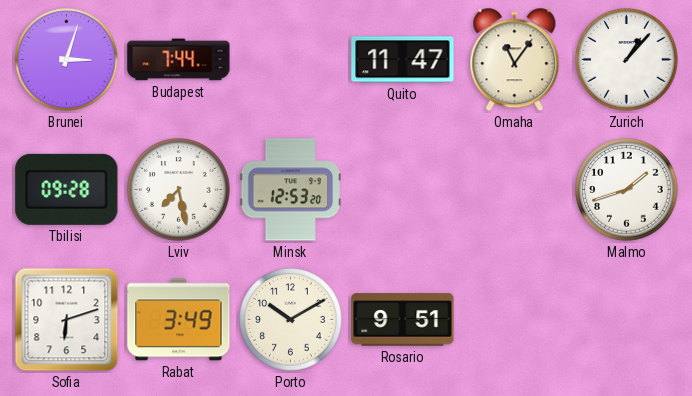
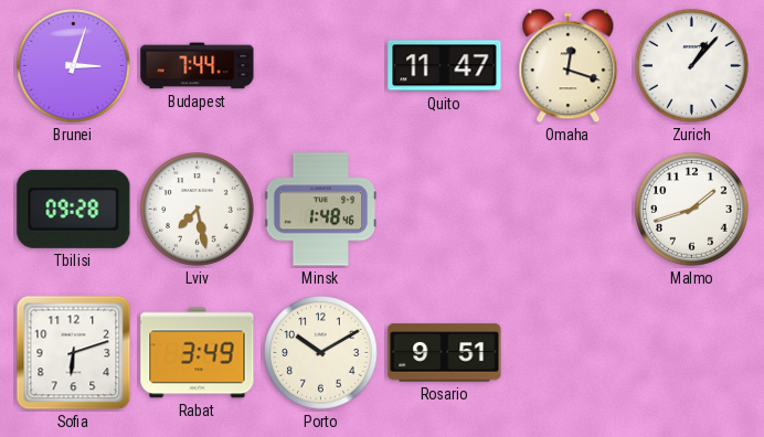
Omaha: 11:06 -> 12:18 (569, 66)
Minsk: 12:53 -> 1:48 (321, 210)
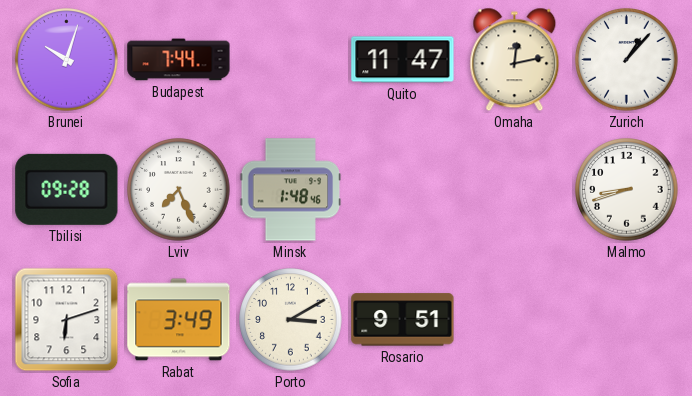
Brunei: 3:03 -> 10:03 (67, 60)
Omaha: 12:18 -> 12:13 (515, 60)
Lviv: 7:28 -> 7:26 (179, 190)
Malmo: 1:42 -> 8:42 (627, 190)
Porto: 10:10 -> 3:10 (291, 320)
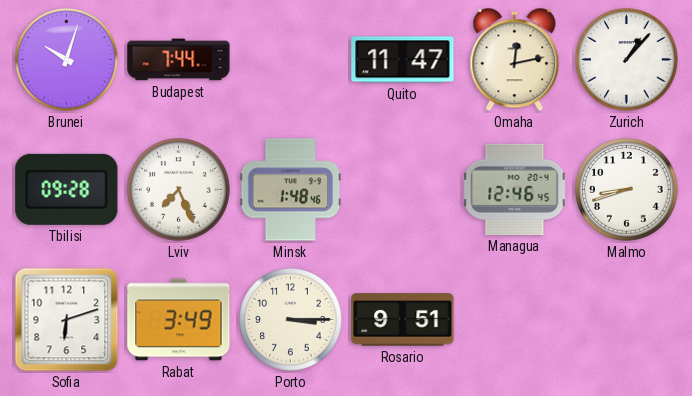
Managua: none -> 12:46 (515, 189)
Porto: 3:10 -> 3:15 (291, 320)
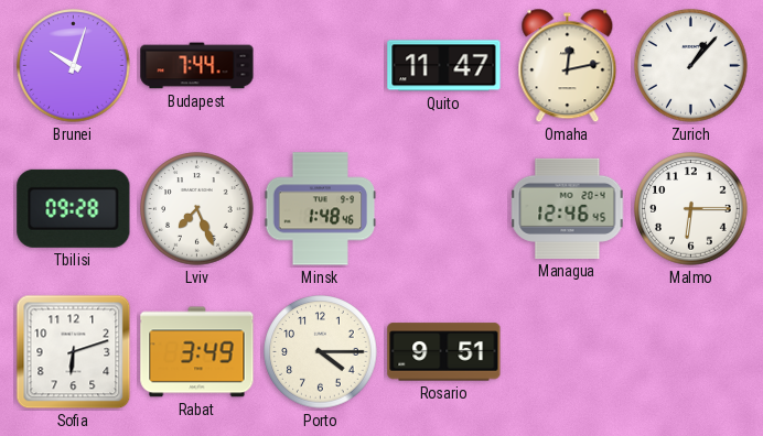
Malmo: 8:42 -> 6:15 (691, 209)
Porto: 3:15 -> 4:15 (321, 352)
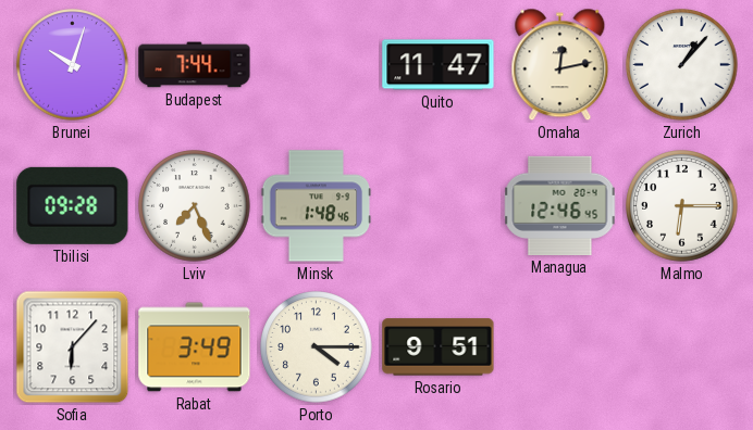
Sofia: 6:12 -> 6:07 (73, 347)
